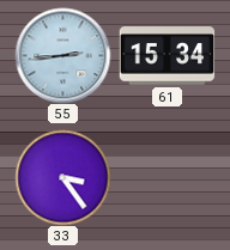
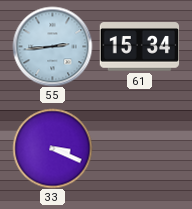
33: 3:24 -> 3:19 (52, 148)
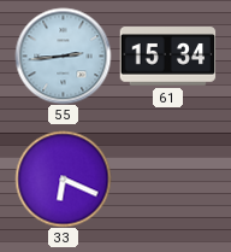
33: 3:19 -> 6:19 (63, 178)
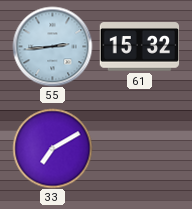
61: 15:34 -> 15:32 (139, 47)
33: 6:19 -> 7:10 (52, 148)
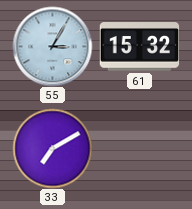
55: 2:44 -> 3:05 (52, 46)
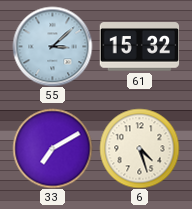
55: 3:05 -> 3:08 (52, 46)
6: none -> 4:27 (139, 148)
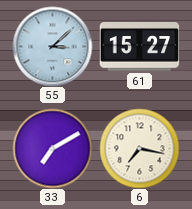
61: 15:32 -> 15:27 (139, 47)
6: 4:27 -> 7:17 (139, 148)
